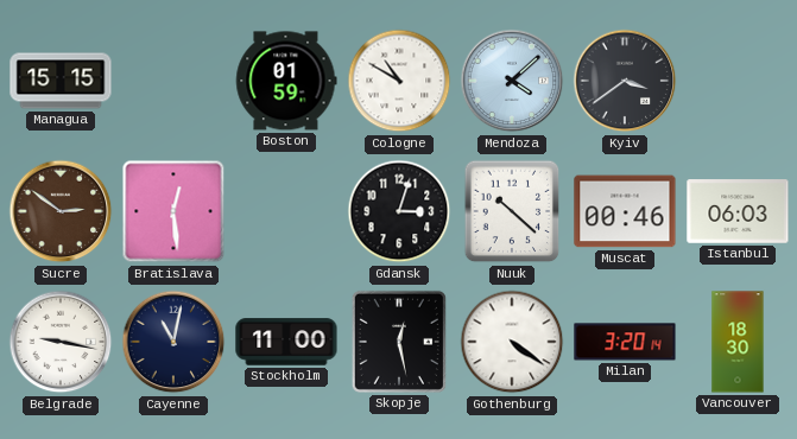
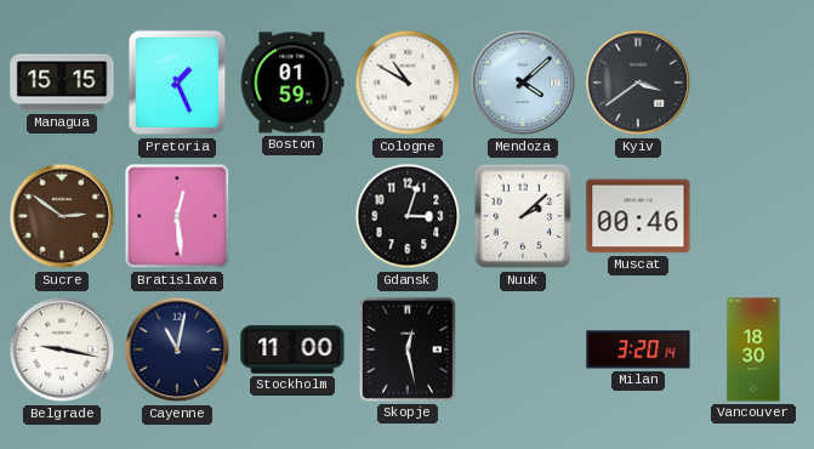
Pretoria: none -> 1:26 (177, 83)
Nuuk: 10:22 -> 2:08 (523, 216)
Istanbul: 06:03 -> none (738, 211)
Gothenburg: 4:21 -> none (512, 342)
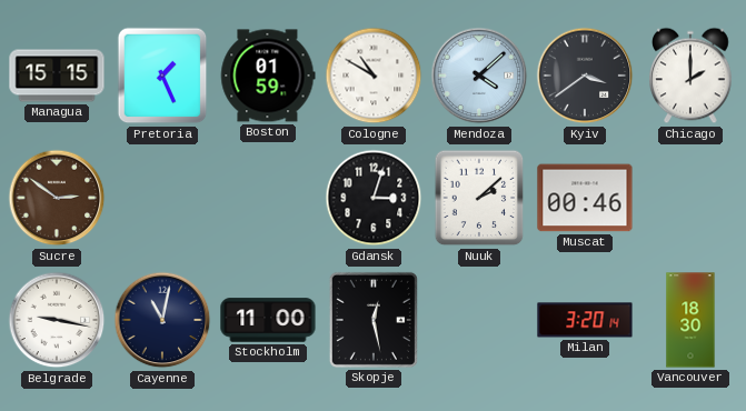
Chicago: none -> 2:00 (690, 76)
Bratislava: 12:29 -> none (177, 216)
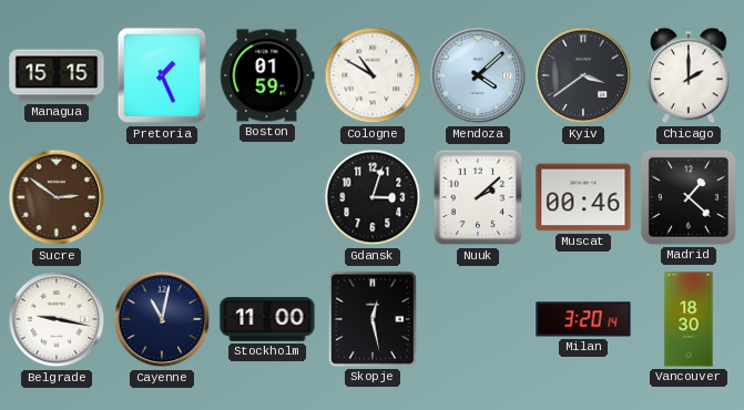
Madrid: none -> 1:22 (689, 197)
